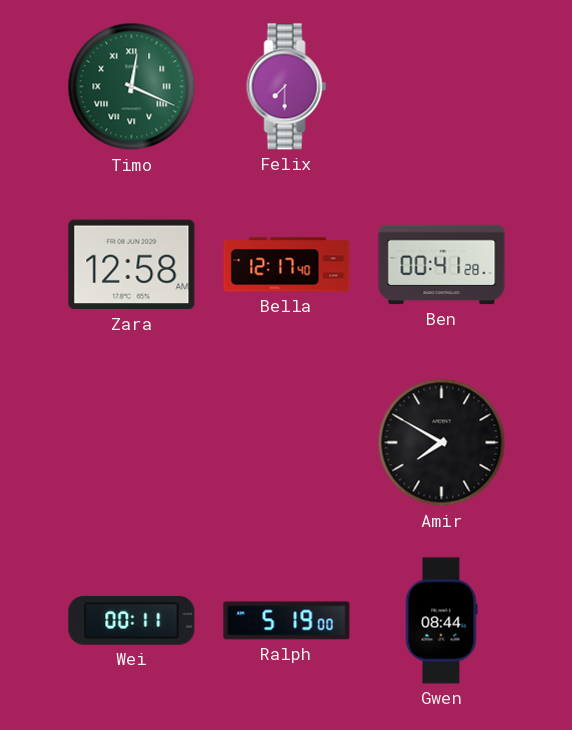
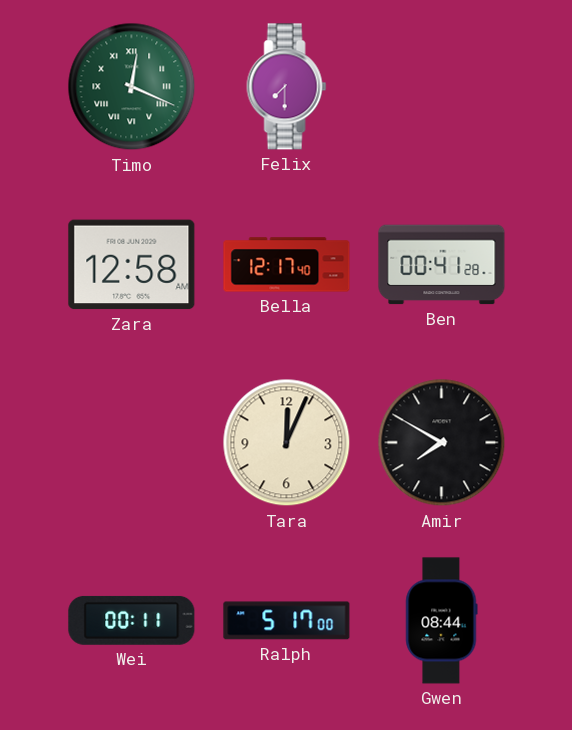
Tara: none -> 12:04 (287, 443)
Ralph: 5:19 -> 5:17 (287, 621)
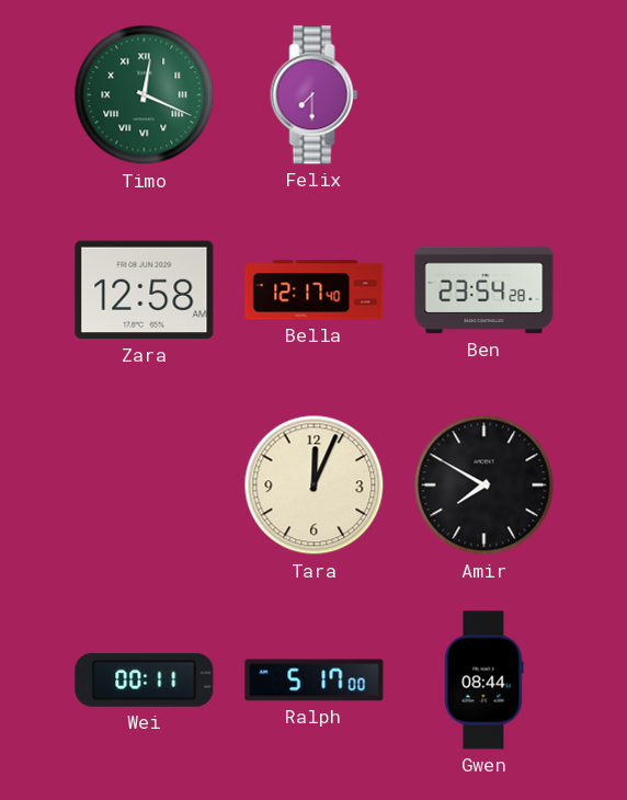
Ben: 00:41 -> 23:54 (485, 290)
